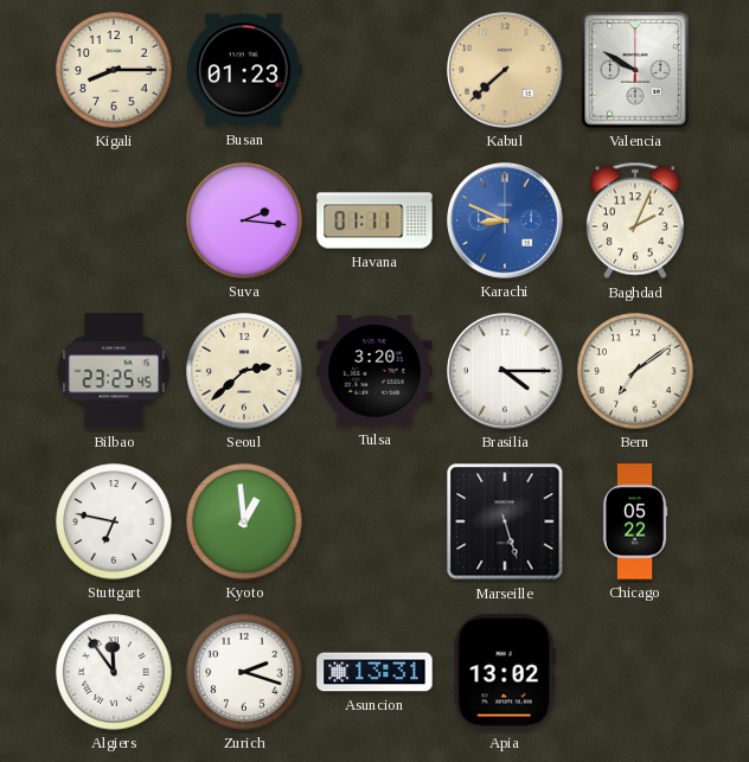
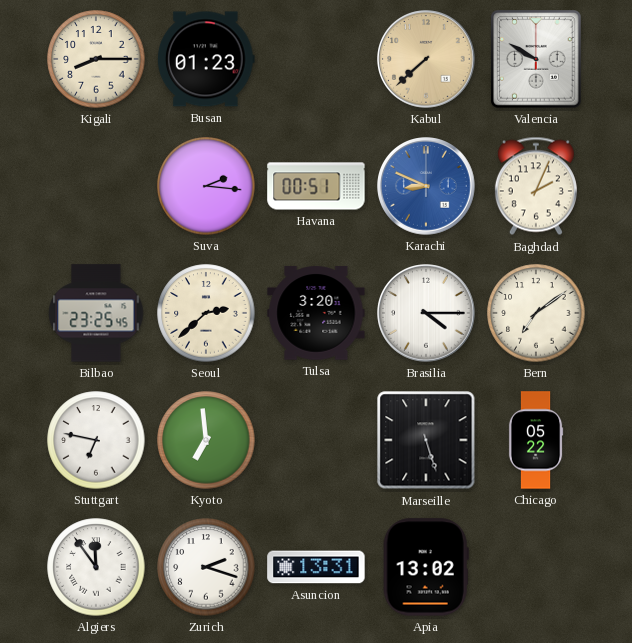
Havana: 01:11 -> 00:51 (316, 186)
Kyoto: 12:59 -> 6:59 (206, 440)
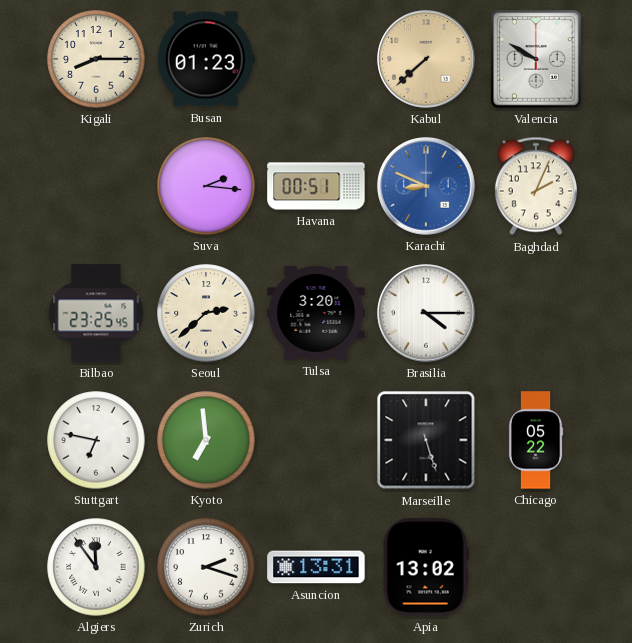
Bern: 7:09 -> none (536, 313)
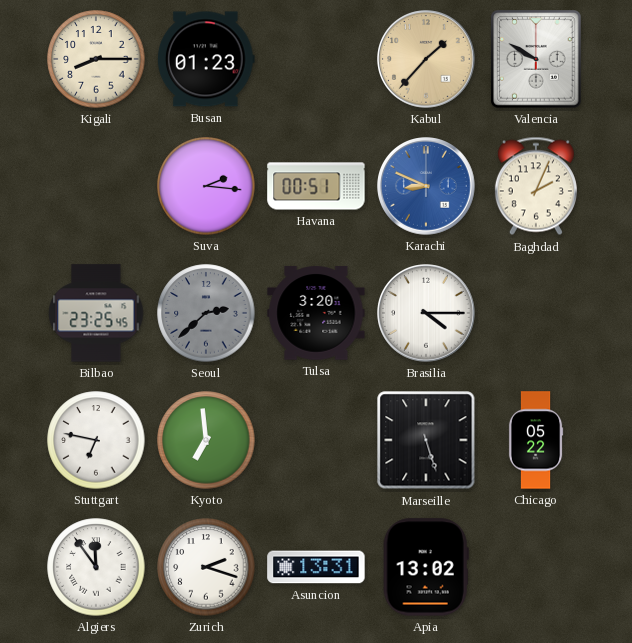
Kabul: 7:38 -> 1:37 (426, 59)
Seoul dial: cream -> grey (206, 313)
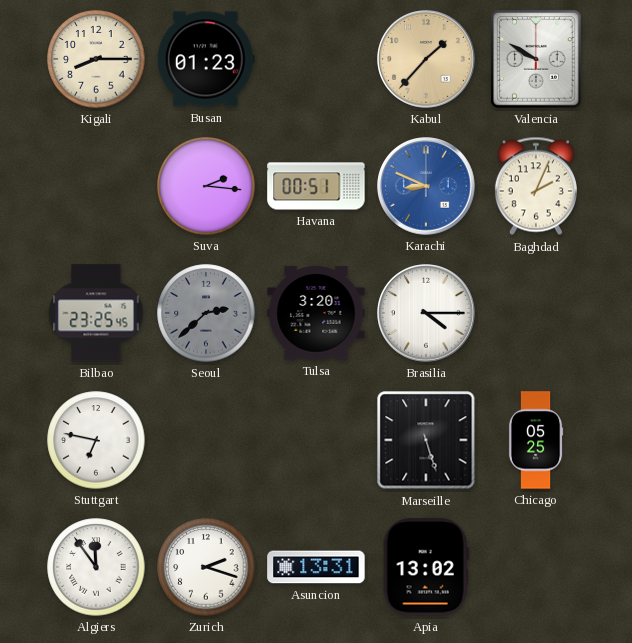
Kyoto: 6:59 -> none (206, 440)
Chicago: 05:22 -> 05:25 (536, 440)
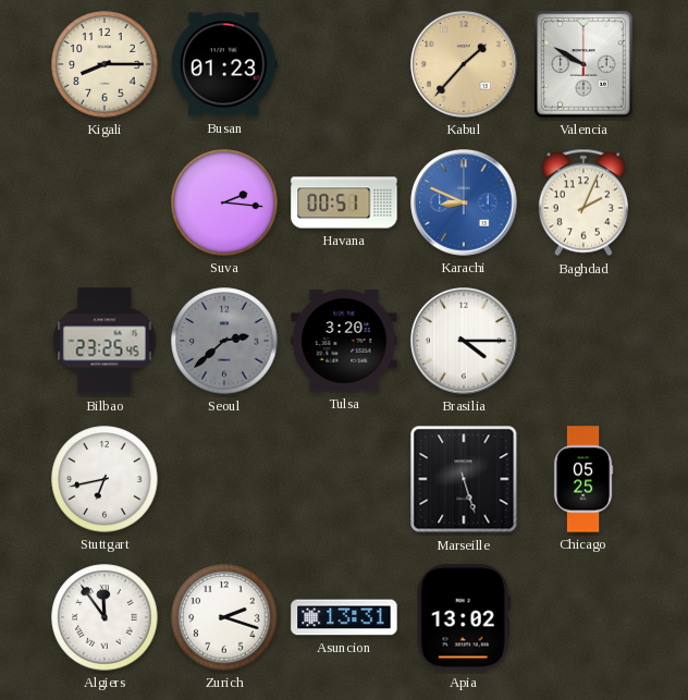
Stuttgart: 6:47 -> 6:43 (105, 479)
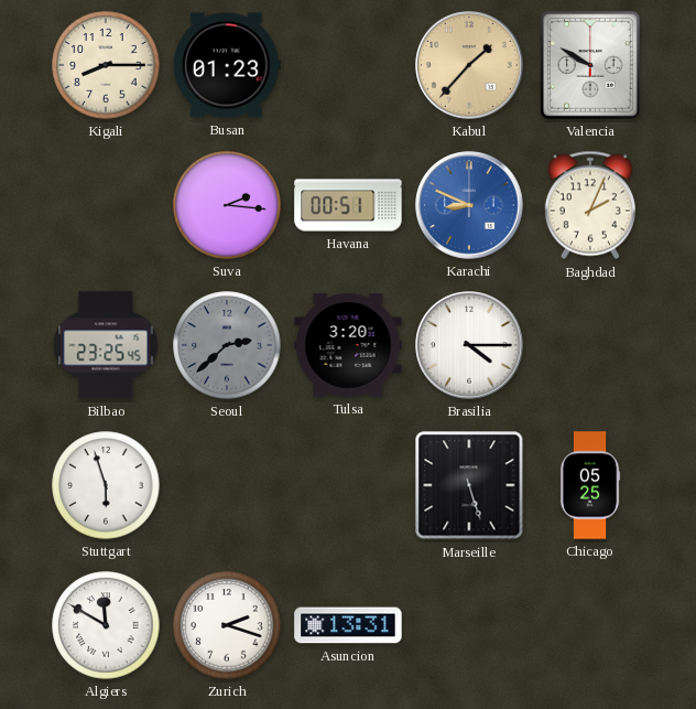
Stuttgart: 6:43 -> 5:57 (106, 485)
Algiers: 11:54 -> 11:50 (106, 625)
Apia: 13:02 -> none (464, 617)
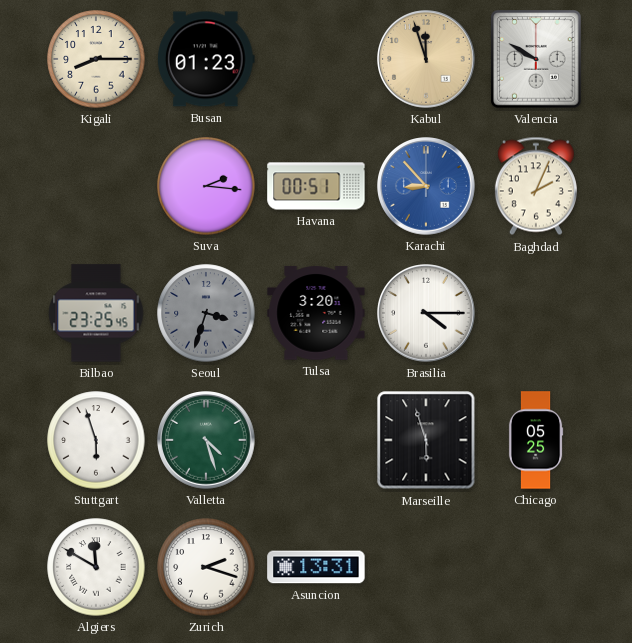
Kabul: 1:37 -> 11:57 (426, 59)
Karachi: 8:49 -> 8:53 (426, 186)
Seoul: 2:38 -> 3:33 (206, 313)
Valletta: none -> 4:27 (206, 440)
Marseille: 5:27 -> 5:57 (426, 440)
